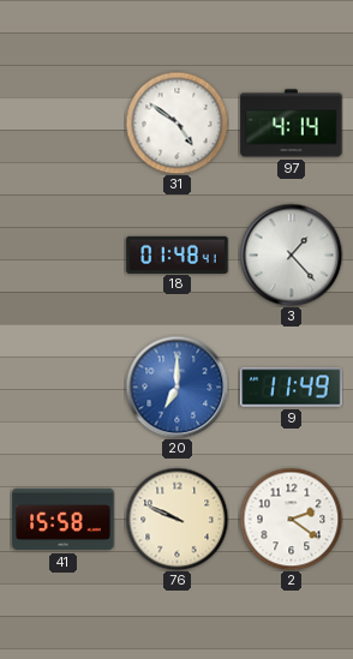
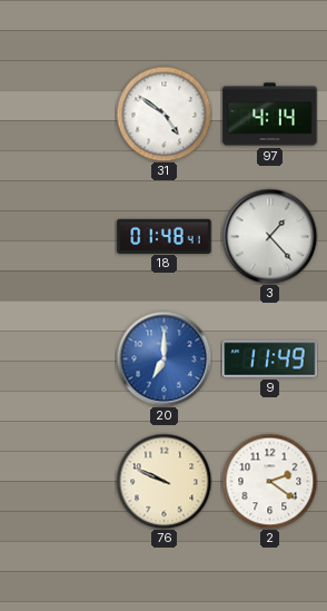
41: 15:58 -> none (64, 520)
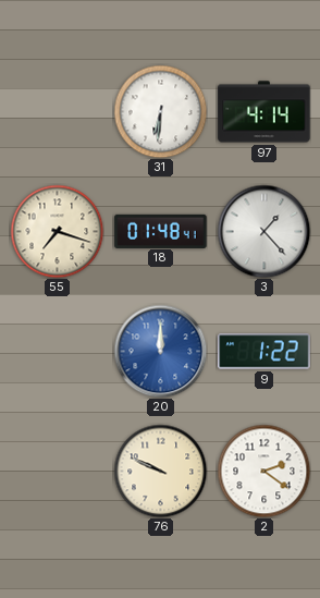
31: 4:51 -> 6:31 (160, 111)
55: none -> 7:18 (57, 231)
20: 7:00 -> 12:00 (160, 351)
9: 11:49 -> 1:22 (264, 352)
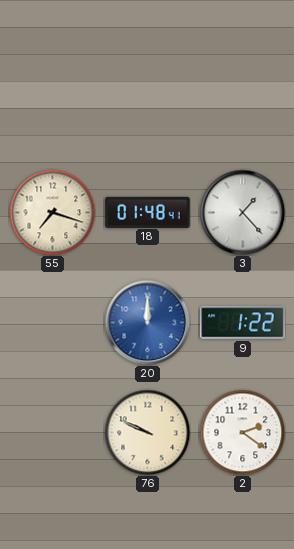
31: 6:31 -> none (160, 111)
97: 4:14 -> none (264, 112)
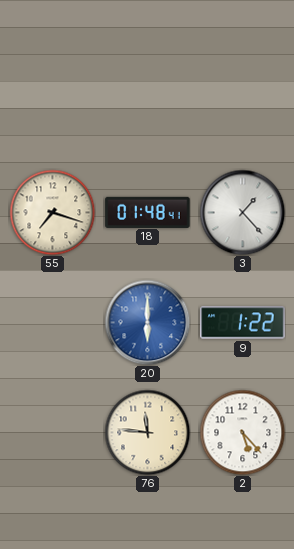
20: 12:00 -> 6:00 (147, 322)
76: 9:49 -> 11:46 (147, 432)
2: 2:21 -> 5:23 (242, 432)
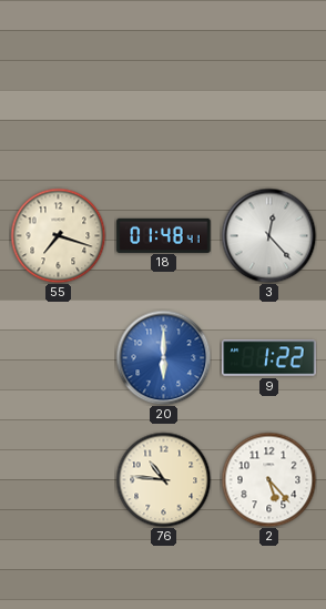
3: 1:23 -> 12:23 (268, 235)
76: 11:46 -> 10:46 (163, 479)
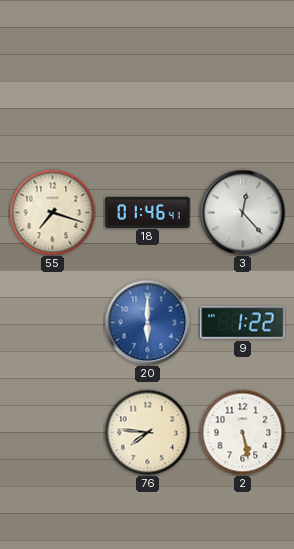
18: 01:48 -> 01:46 (148, 212)
76: 10:46 -> 7:46 (147, 432)
2: 5:23 -> 5:28 (242, 432)
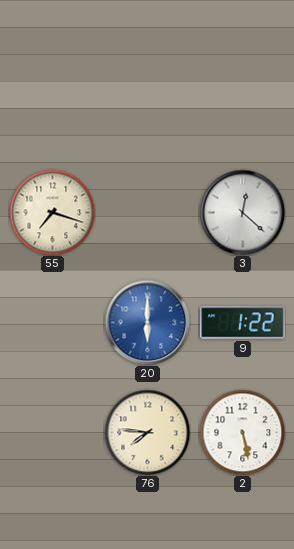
18: 01:46 -> none (148, 212)
3: 12:23 -> 12:22 (242, 212)
